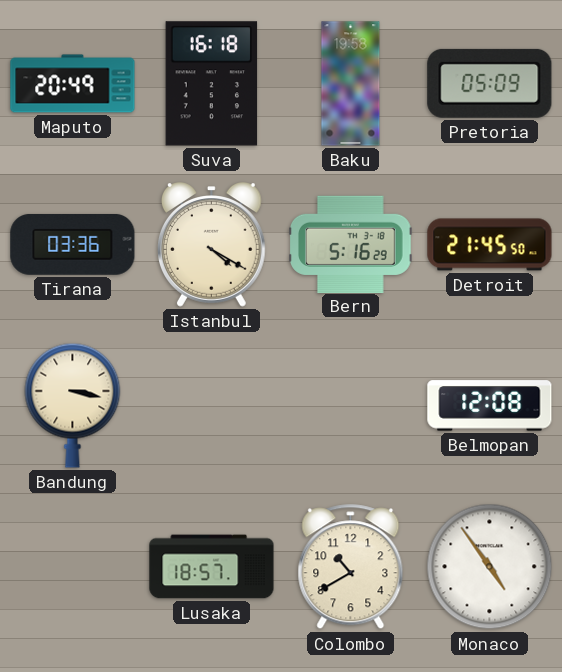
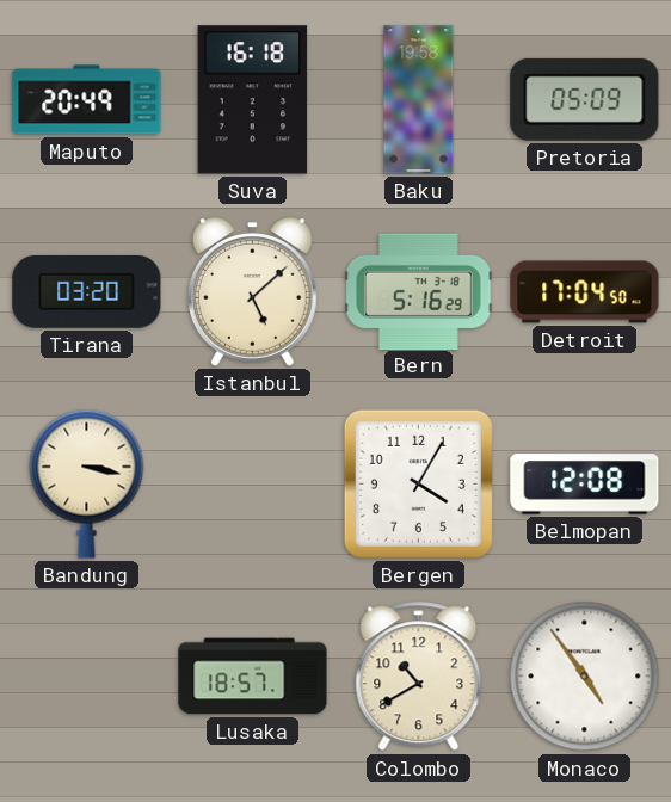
Tirana: 03:36 -> 03:20 (87, 291)
Istanbul: 4:20 -> 5:08 (252, 292)
Detroit: 21:45 -> 17:04 (585, 292)
Bergen: none -> 4:05 (418, 483)
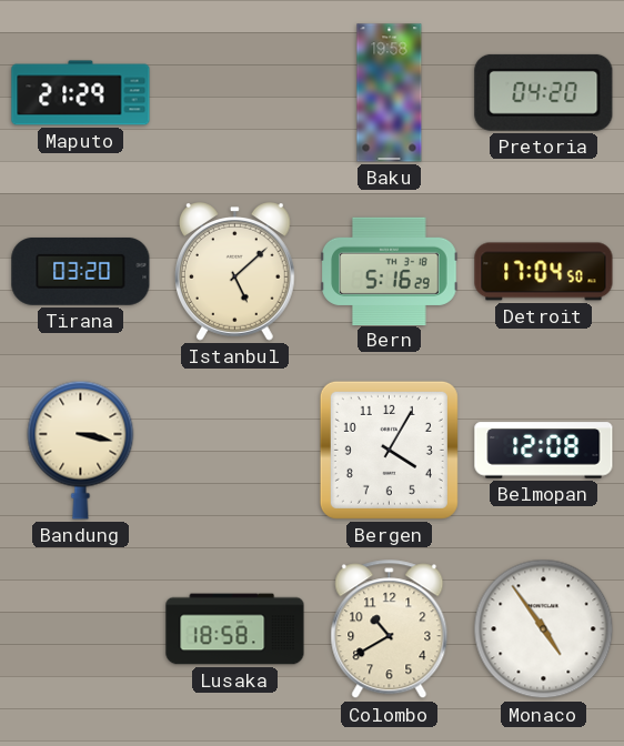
Maputo: 20:49 -> 21:29 (81, 93)
Suva: 16:18 -> none (253, 100)
Pretoria: 05:09 -> 04:20 (544, 92)
Lusaka: 18:57 -> 18:58 (235, 629)
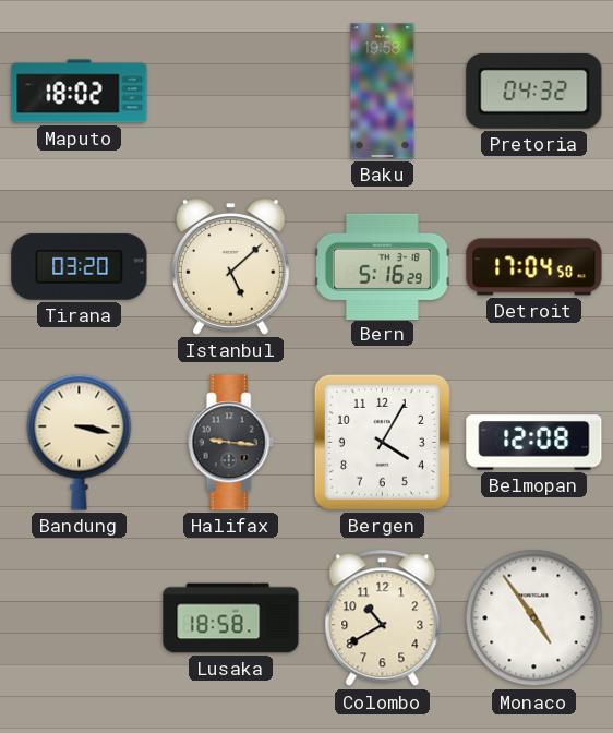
Maputo: 21:29 -> 18:02 (80, 92)
Pretoria: 04:20 -> 04:32 (534, 91)
Halifax: none -> 9:16 (230, 443)
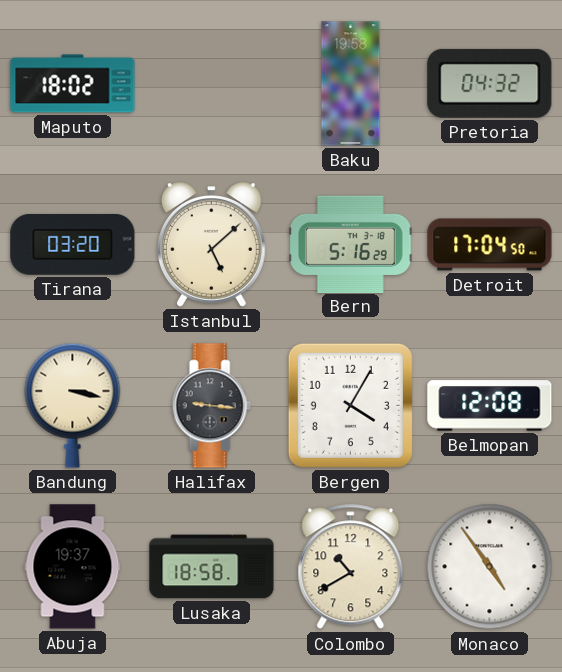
Abuja: none -> 19:37 (73, 567)
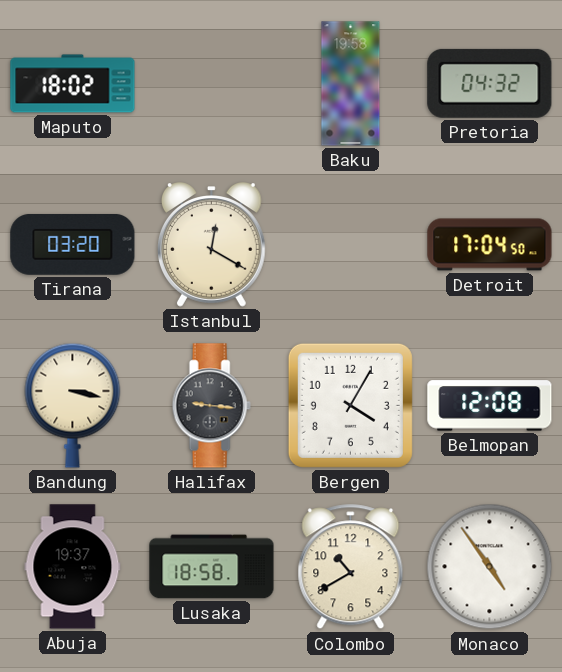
Istanbul: 5:08 -> 12:20 (211, 245)
Bern: 5:16 -> none (351, 244)
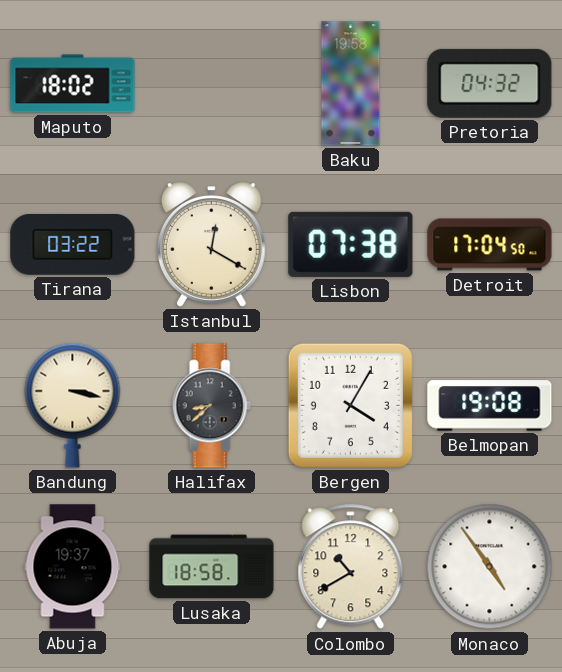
Tirana: 03:20 -> 03:22 (73, 244)
Lisbon: none -> 07:38 (351, 244)
Halifax: 9:16 -> 8:38 (211, 406)
Belmopan: 12:08 -> 19:08 (490, 406)
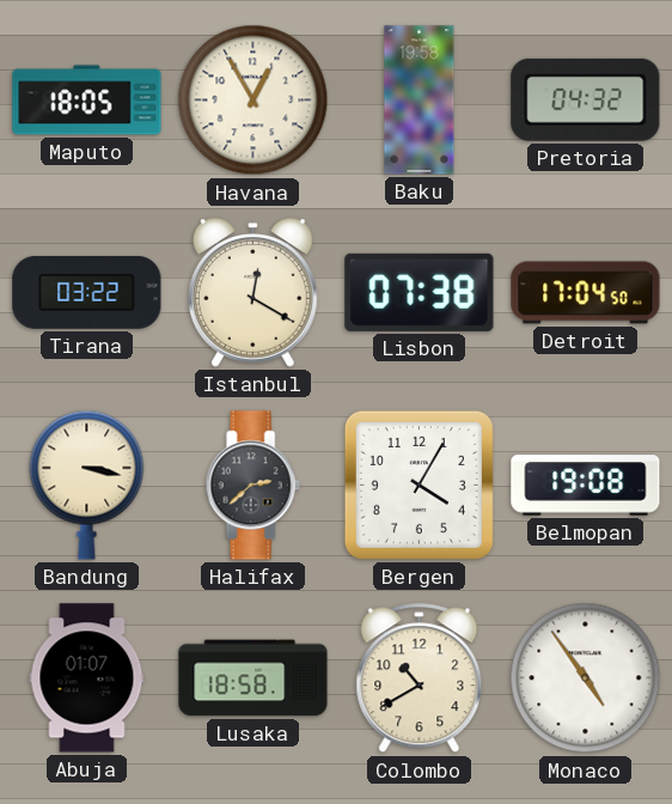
Maputo: 18:02 -> 18:05 (87, 100)
Havana: none -> 12:55 (253, 100)
Halifax: 8:38 -> 2:38 (252, 486)
Abuja: 19:37 -> 01:07 (87, 678)
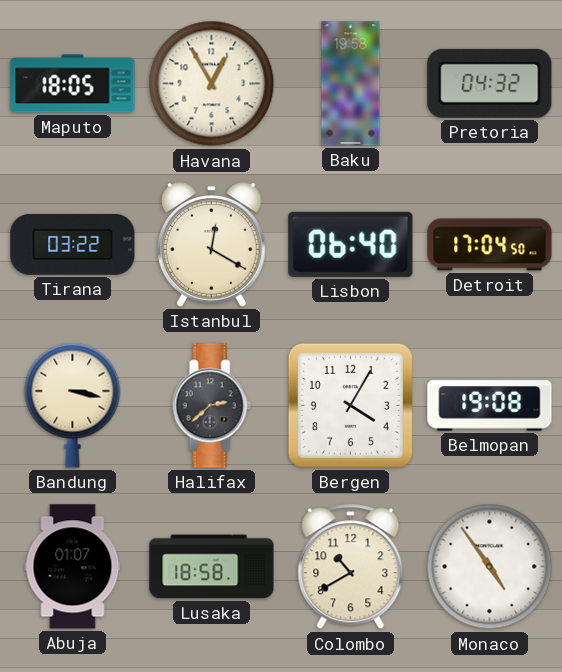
Lisbon: 07:38 -> 06:40 (351, 244)
